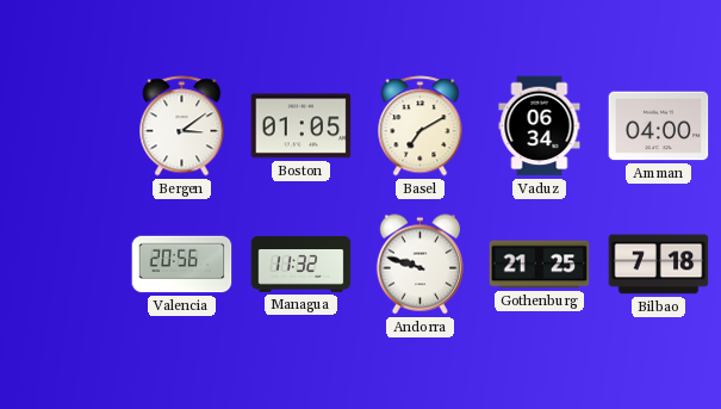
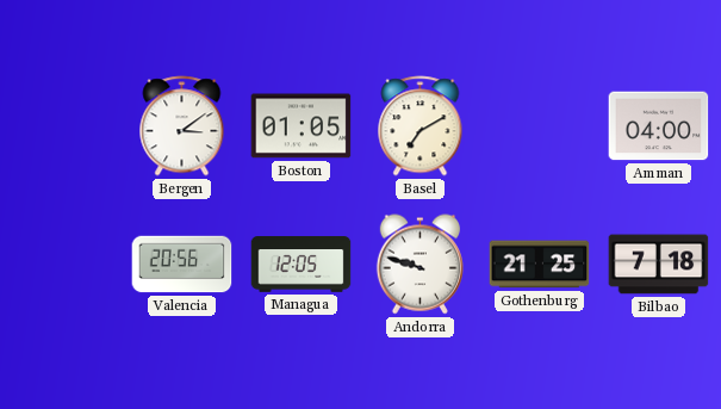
Vaduz: 06:34 -> none (540, 126)
Managua: 11:32 -> 12:05 (302, 265)
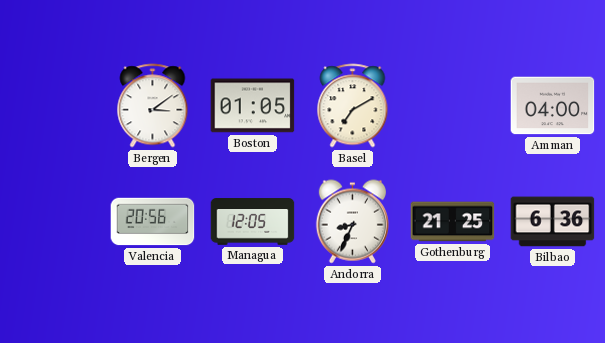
Andorra: 9:48 -> 8:34 (352, 222)
Bilbao: 7:18 -> 6:36 (553, 222)
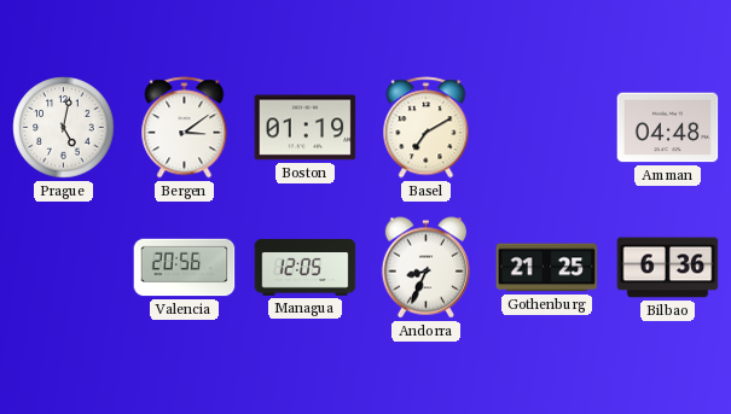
Prague: none -> 5:02 (64, 128)
Boston: 01:05 -> 01:19 (306, 128)
Amman: 04:00 -> 04:48 (668, 128)
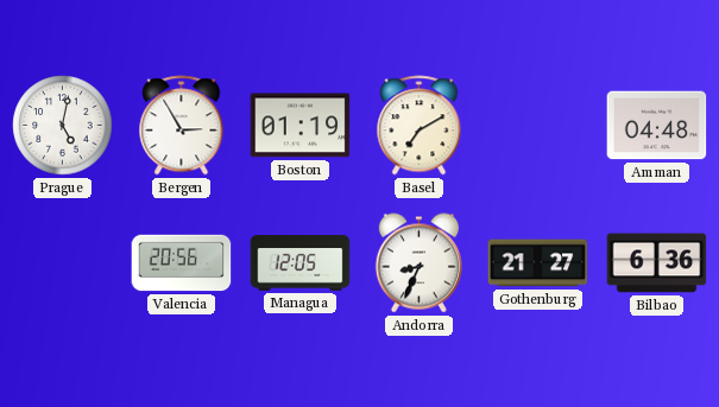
Bergen: 3:09 -> 2:55 (182, 126)
Gothenburg: 21:25 -> 21:27 (538, 263)
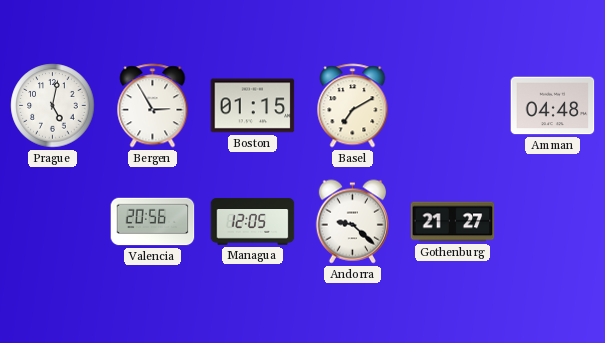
Boston: 01:19 -> 01:15 (253, 106)
Andorra: 8:34 -> 9:22 (352, 222)
Bilbao: 6:36 -> none (657, 263)
